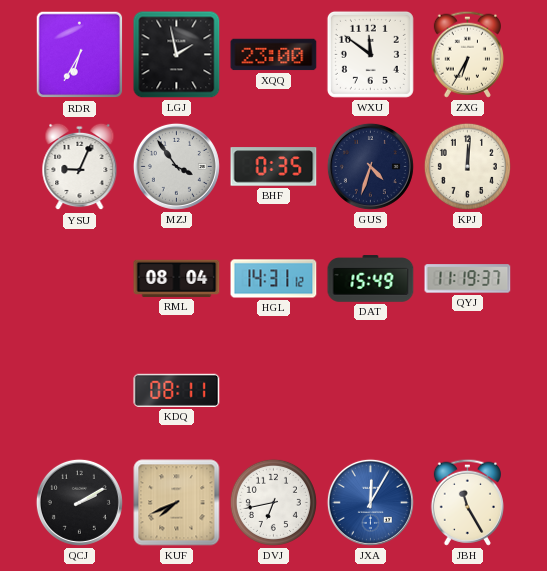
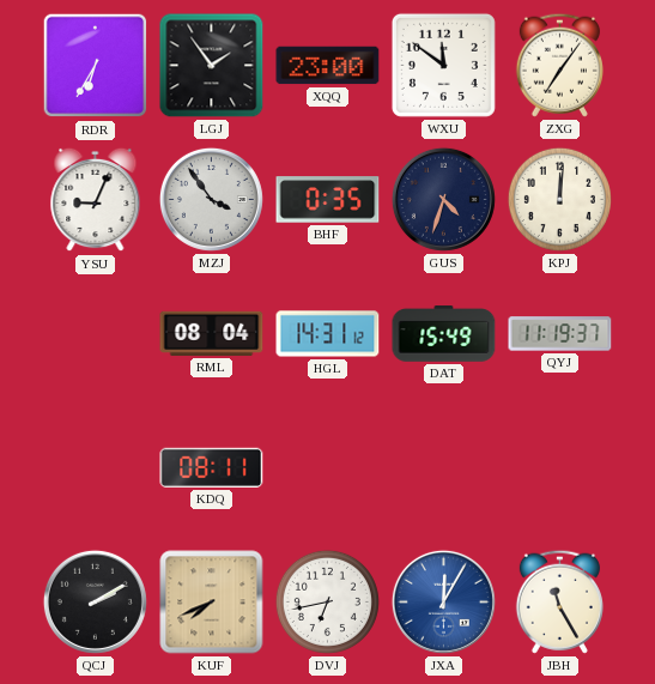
LGJ: 1:58 -> 1:54 (212, 66)
ZXG: 6:35 -> 7:06 (559, 65)
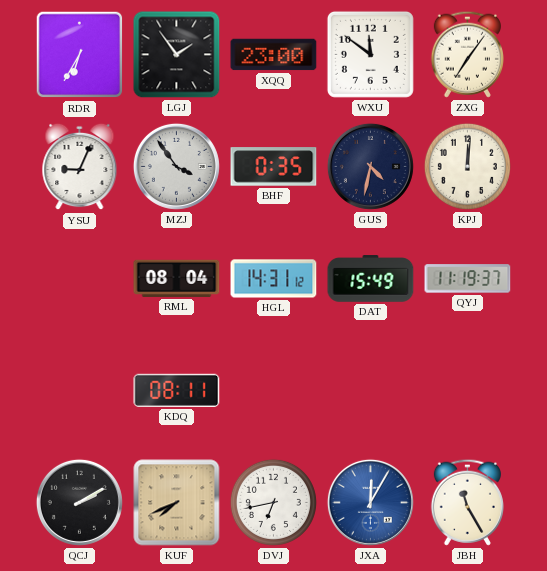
GUS: 4:33 -> 4:32 (370, 166)
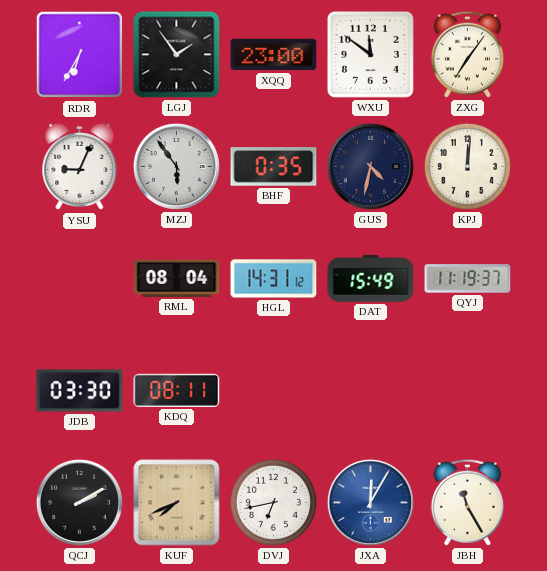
MZJ: 3:54 -> 5:54 (176, 166)
JDB: none -> 03:30 (80, 391)
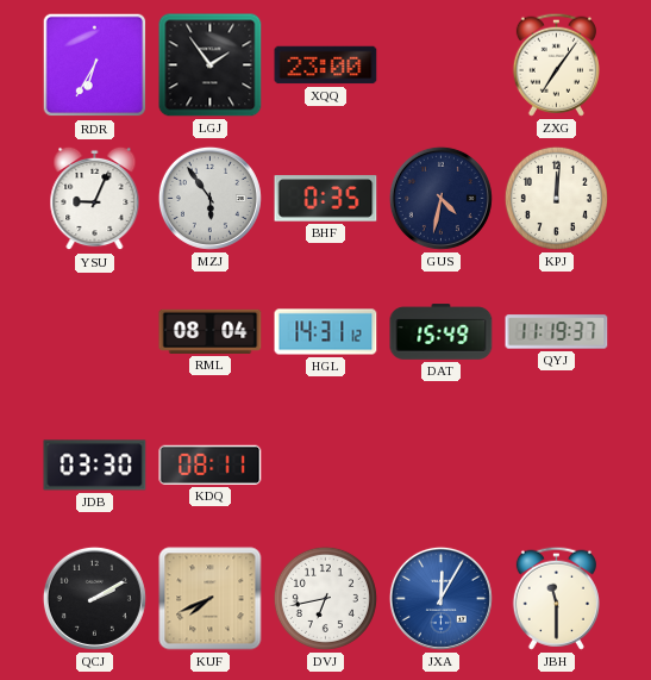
WXU: 11:51 -> none (370, 54)
JBH: 11:25 -> 11:30 (556, 598)
